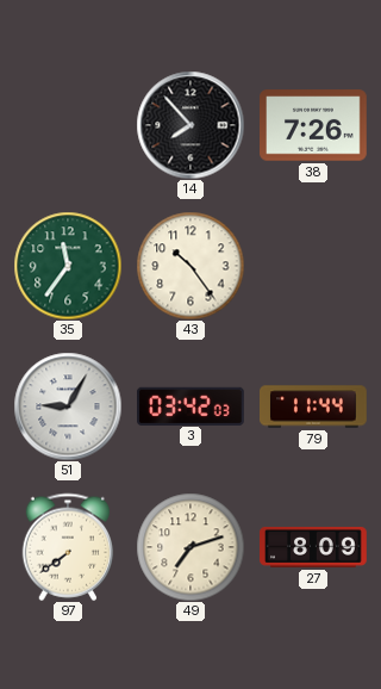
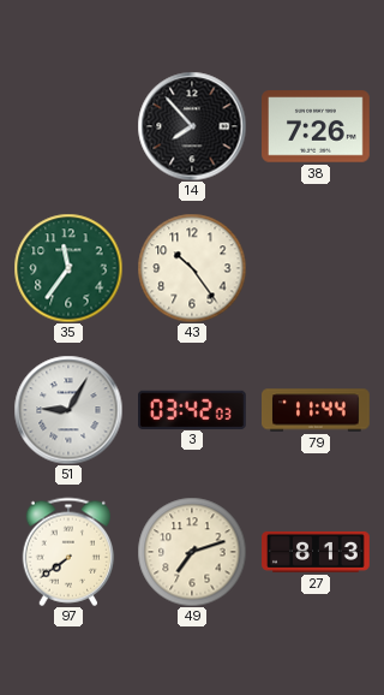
27: 8:09 -> 8:13 (316, 552)
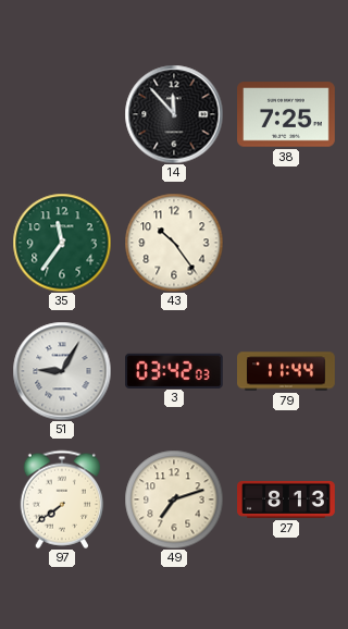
14: 7:53 -> 11:53 (174, 114)
38: 7:26 -> 7:25 (287, 114)
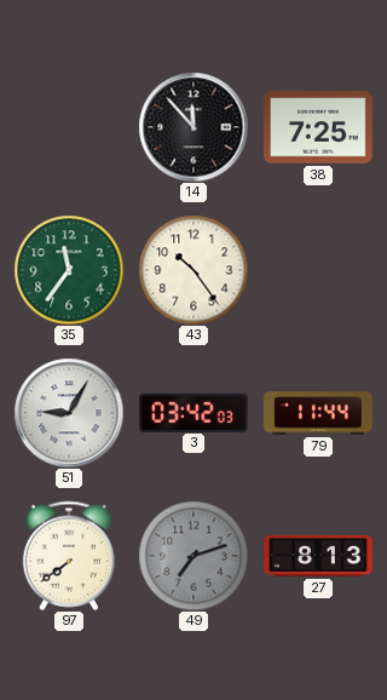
49 dial: cream -> grey (193, 556)
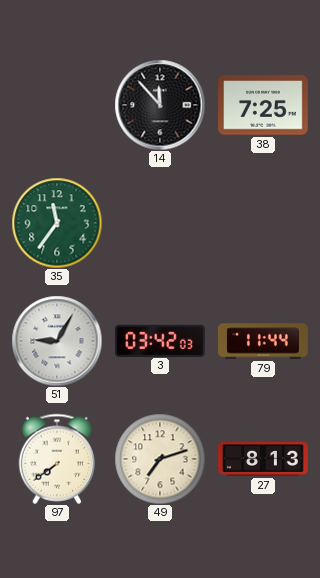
43: 10:24 -> none (193, 270)
49 dial: grey -> cream (160, 459)
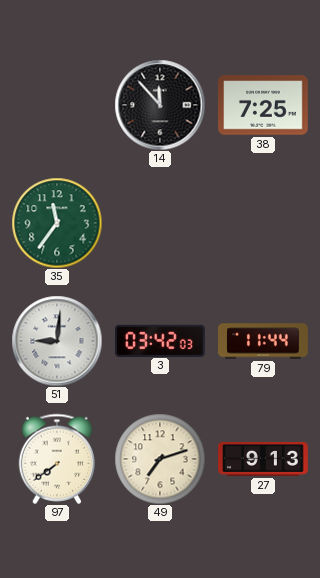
51: 9:05 -> 9:01 (57, 341)
27: 8:13 -> 9:13 (263, 459)
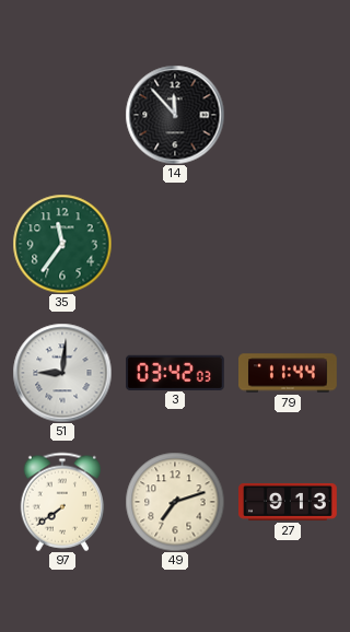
38: 7:25 -> none (264, 105)
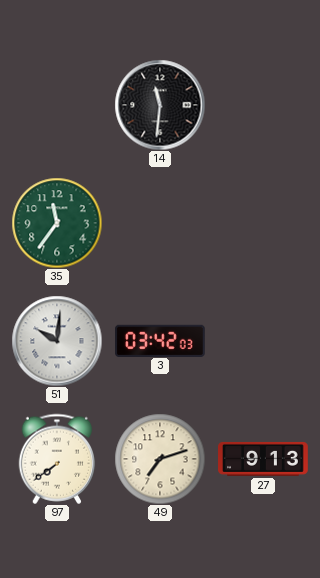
14: 11:53 -> 11:31 (160, 105)
51: 9:01 -> 10:01 (57, 341)
79: 11:44 -> none (289, 373)
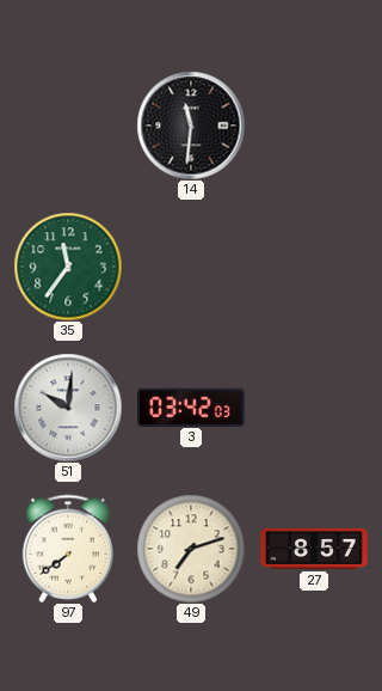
27: 9:13 -> 8:57 (314, 549)
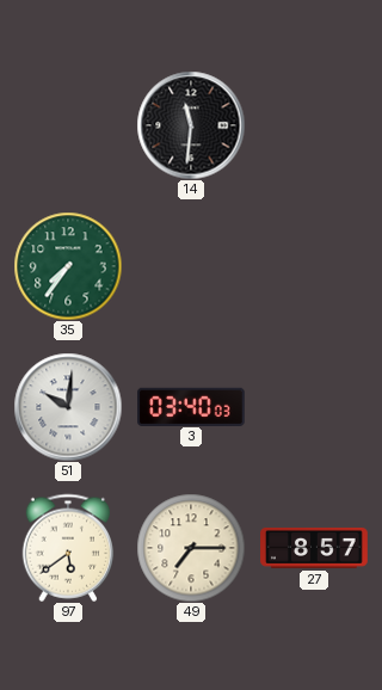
35: 11:36 -> 7:36 (68, 266)
3: 03:42 -> 03:40 (192, 406)
97: 7:39 -> 5:39 (68, 548)
49: 7:12 -> 7:15 (191, 548)
